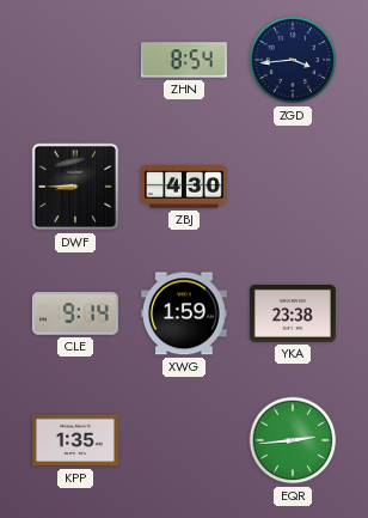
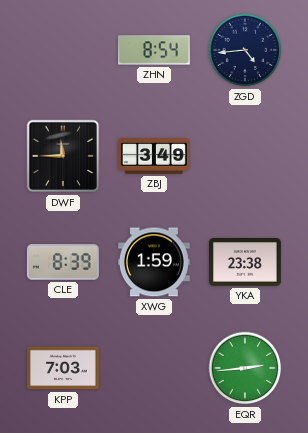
ZGD: 3:44 -> 4:44 (245, 50)
DWF: 8:45 -> 11:45 (63, 156)
ZBJ: 4:30 -> 3:49 (155, 156)
CLE: 9:14 -> 8:39 (63, 262)
KPP: 1:35 -> 7:03 (63, 368)
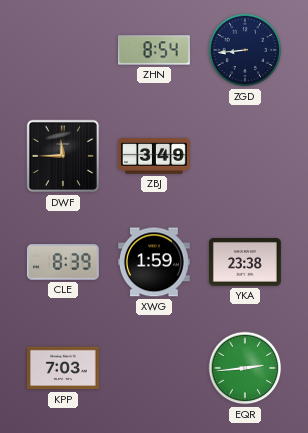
ZGD: 4:44 -> 8:44 (245, 50)
